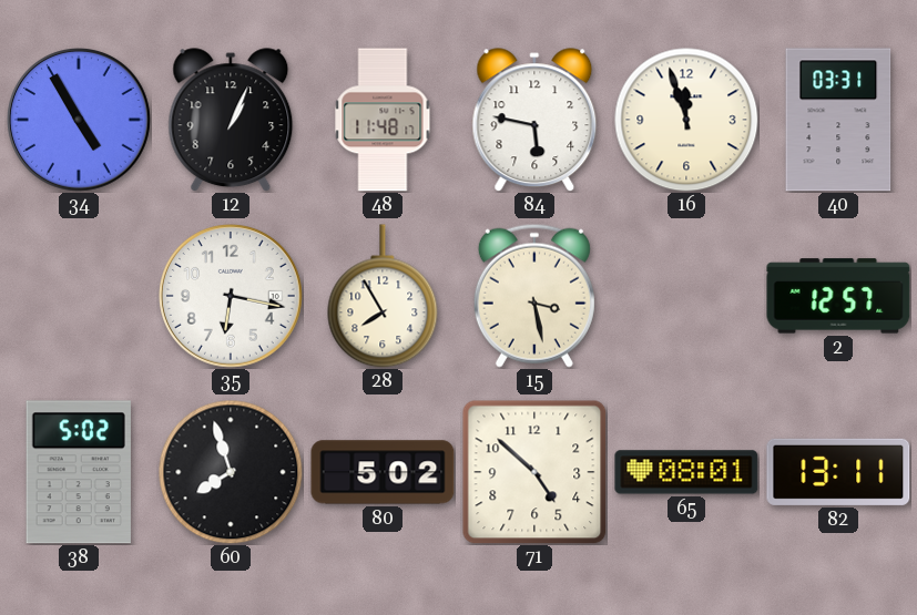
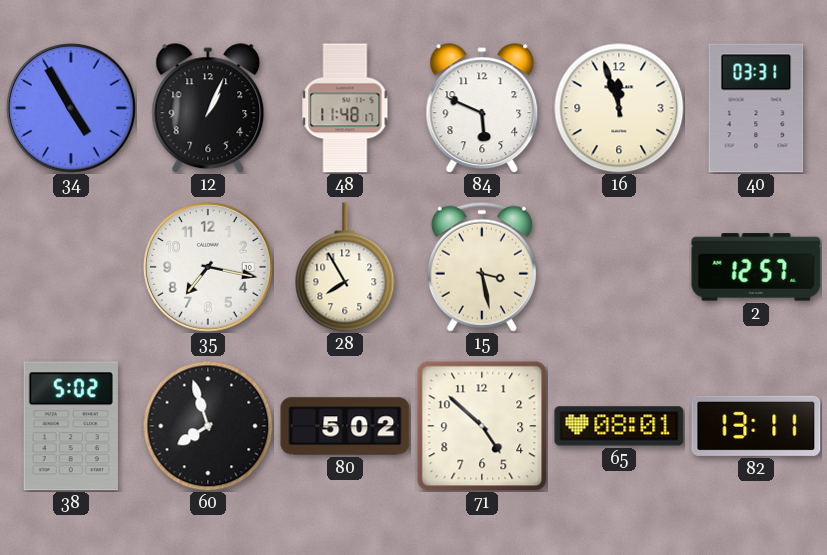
84: 5:47 -> 5:49 (482, 108)
35: 6:17 -> 7:17 (209, 268)
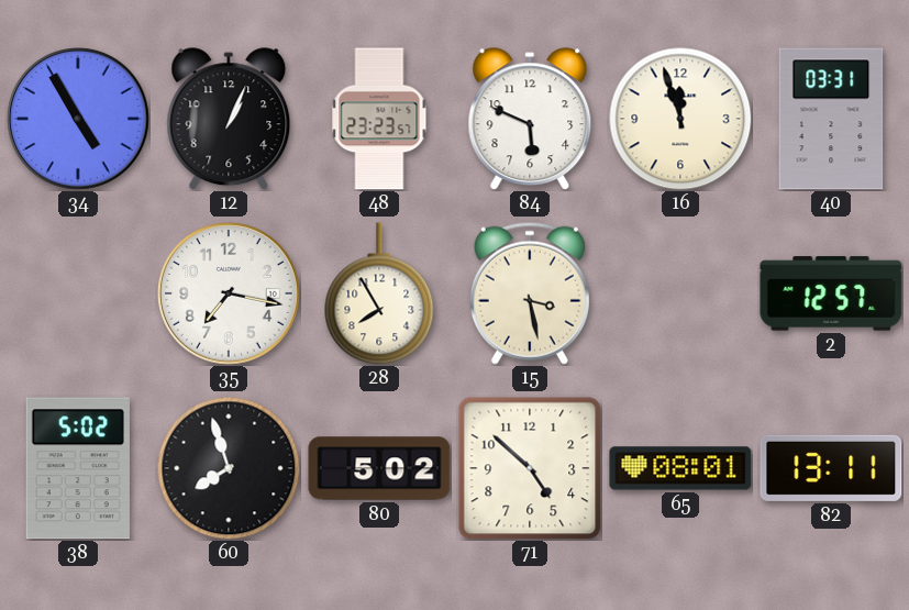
48: 11:48 -> 23:23 (379, 119)
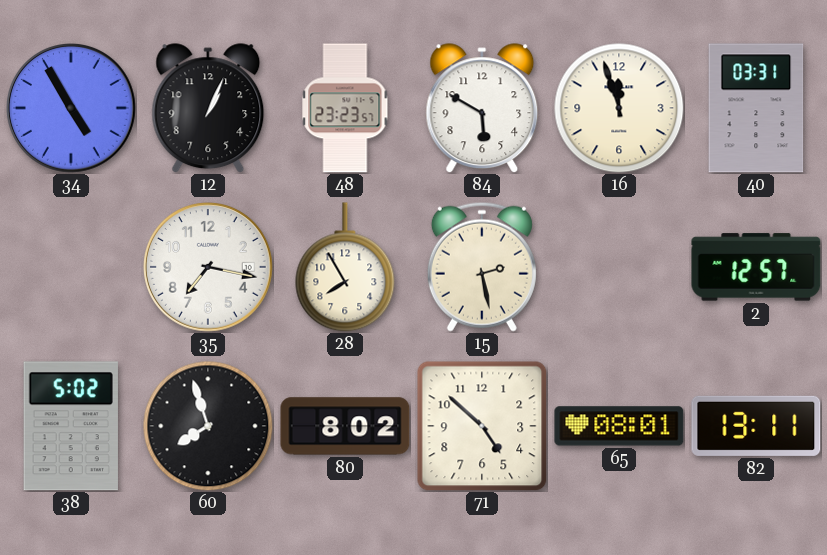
84: 5:49 -> 5:50 (482, 108)
15: 3:28 -> 2:28 (482, 267)
80: 5:02 -> 8:02 (345, 426)
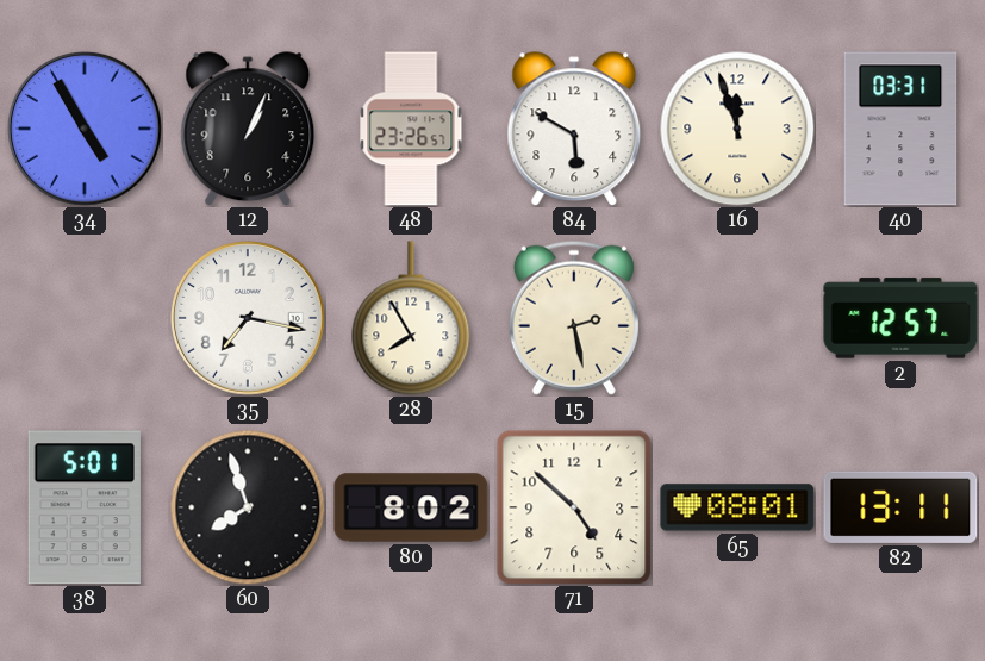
48: 23:23 -> 23:26 (411, 129)
38: 5:02 -> 5:01 (85, 507)
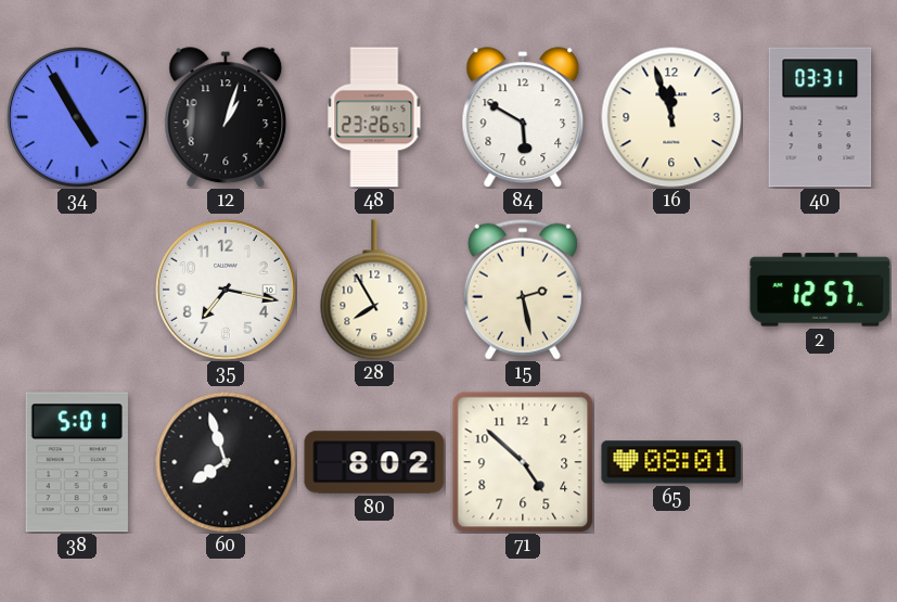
12: 1:04 -> 1:03 (226, 117)
82: 13:11 -> none (900, 507)
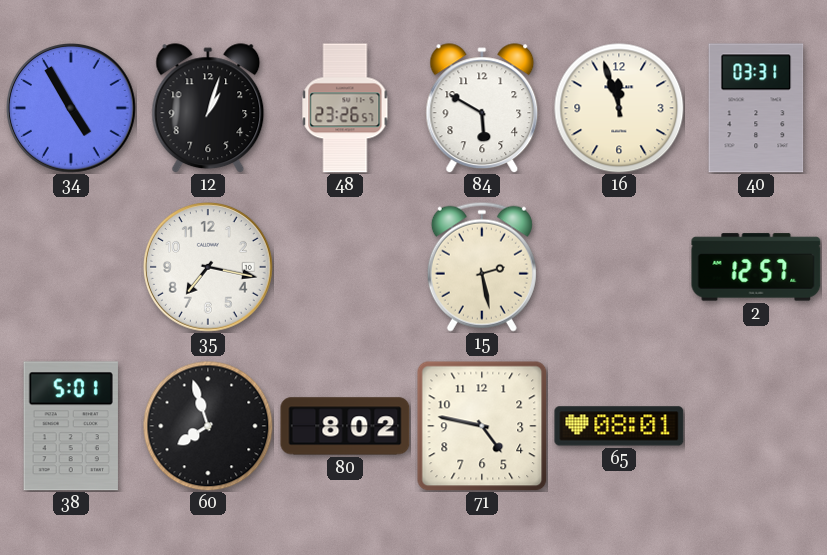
28: 7:55 -> none (374, 290)
71: 4:52 -> 4:47 (482, 426)
